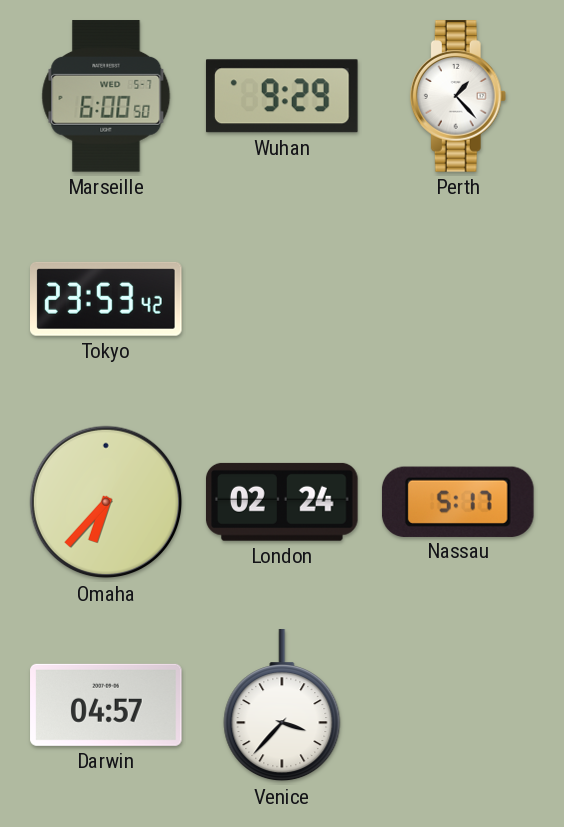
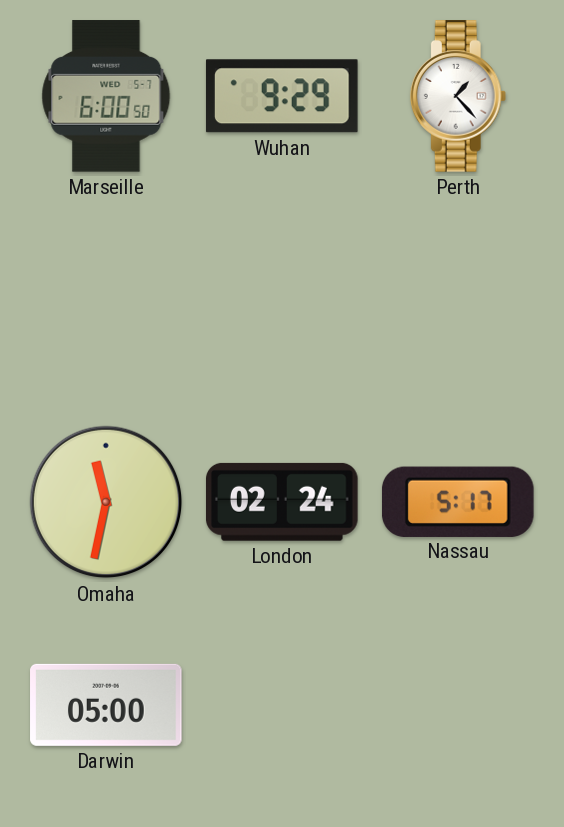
Tokyo: 23:53 -> none (107, 299)
Omaha: 6:37 -> 11:32 (106, 502)
Darwin: 04:57 -> 05:00 (106, 705)
Venice: 3:37 -> none (282, 706)
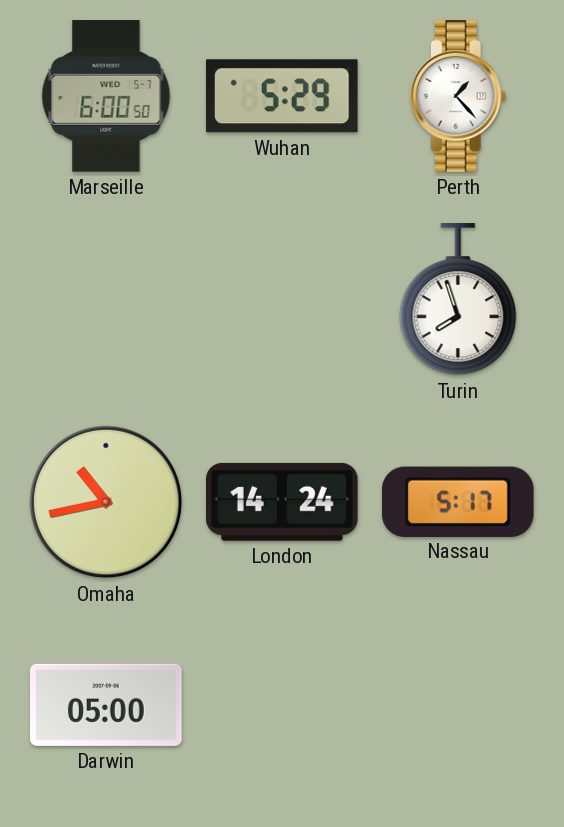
Wuhan: 9:29 -> 5:29 (282, 96)
Turin: none -> 7:57 (458, 300)
Omaha: 11:32 -> 10:43 (106, 502)
London: 02:24 -> 14:24 (283, 502)
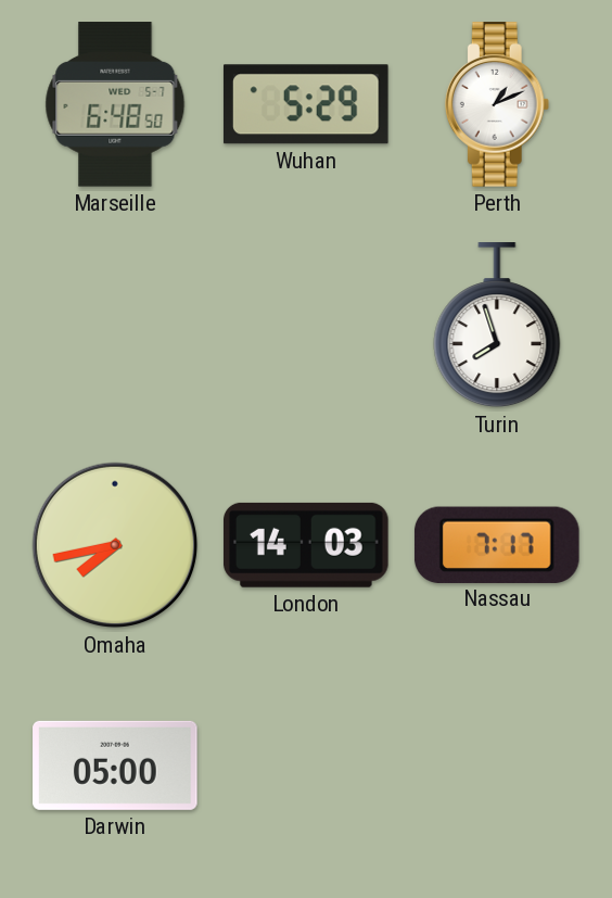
Marseille: 6:00 -> 6:48 (115, 104)
Perth: 1:23 -> 1:11 (497, 104)
Omaha: 10:43 -> 7:43 (115, 545)
London: 14:24 -> 14:03 (307, 545)
Nassau: 5:17 -> 7:17 (497, 544)
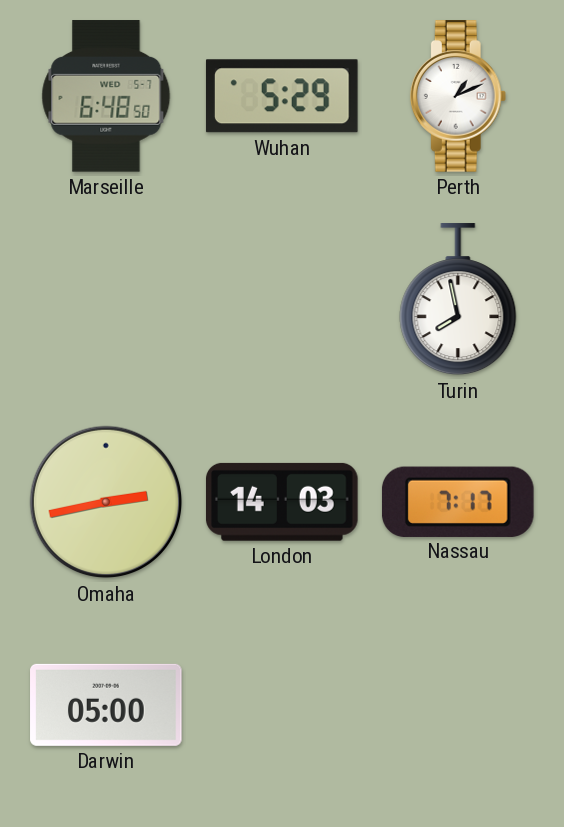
Turin: 7:57 -> 7:58 (458, 300)
Omaha: 7:43 -> 2:43 (106, 502)
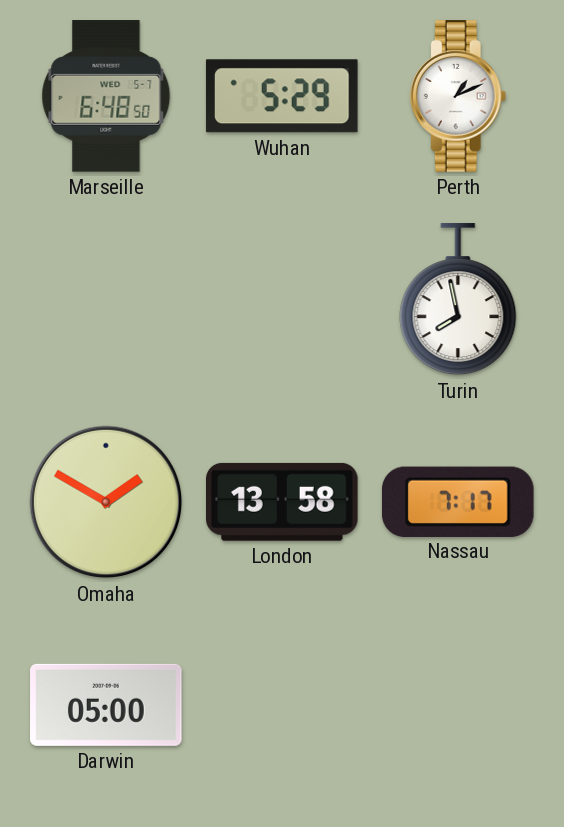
Omaha: 2:43 -> 1:50 (106, 502)
London: 14:03 -> 13:58 (283, 502)
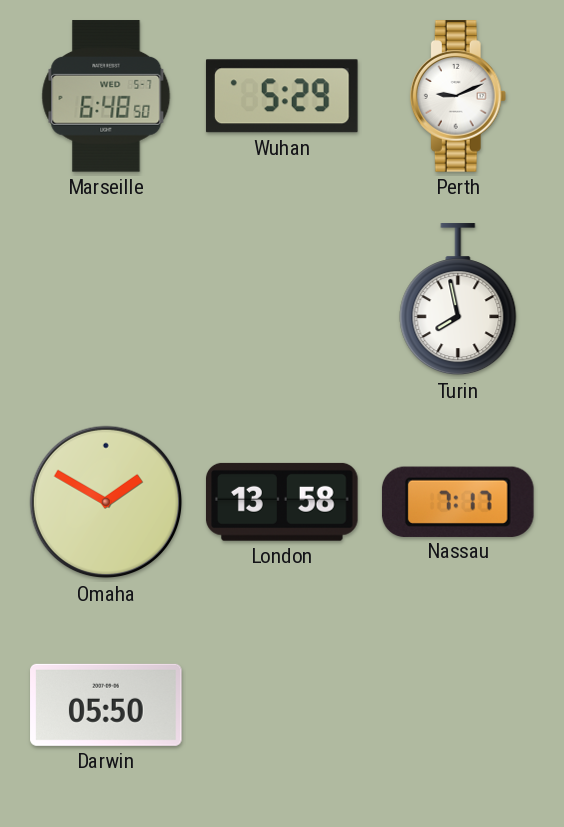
Perth: 1:11 -> 9:11 (458, 96)
Darwin: 05:00 -> 05:50 (106, 705)
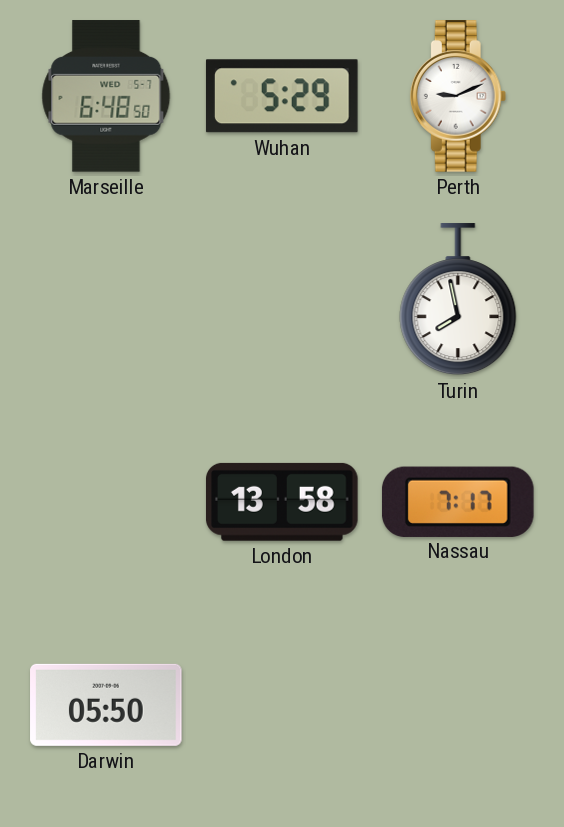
Omaha: 1:50 -> none (106, 502)
